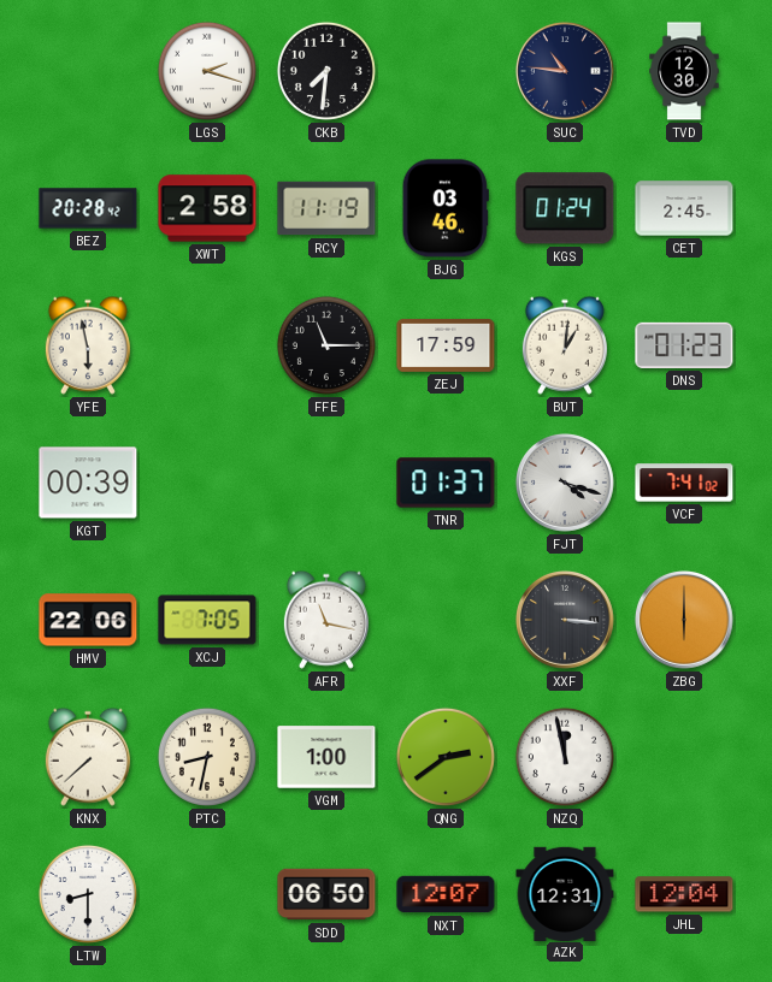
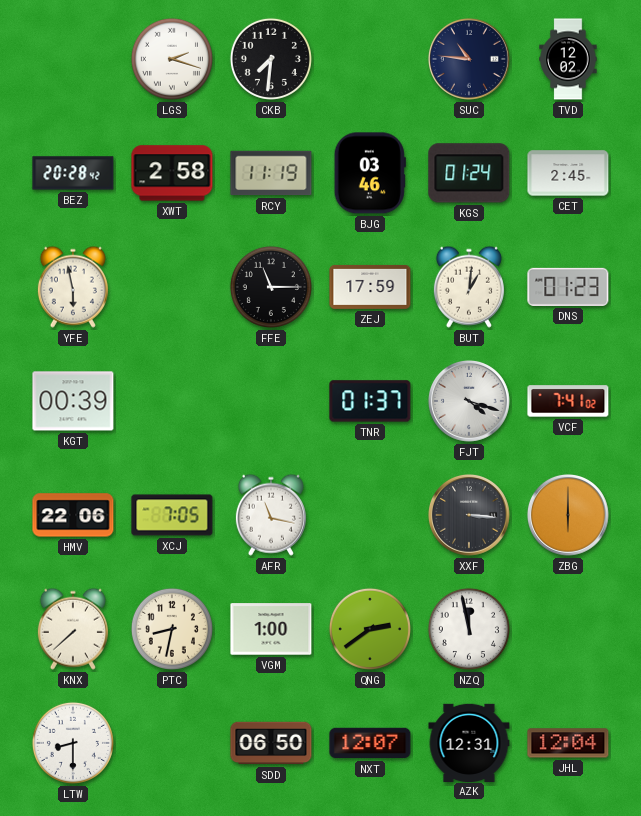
TVD: 12:30 -> 12:02 (568, 59)
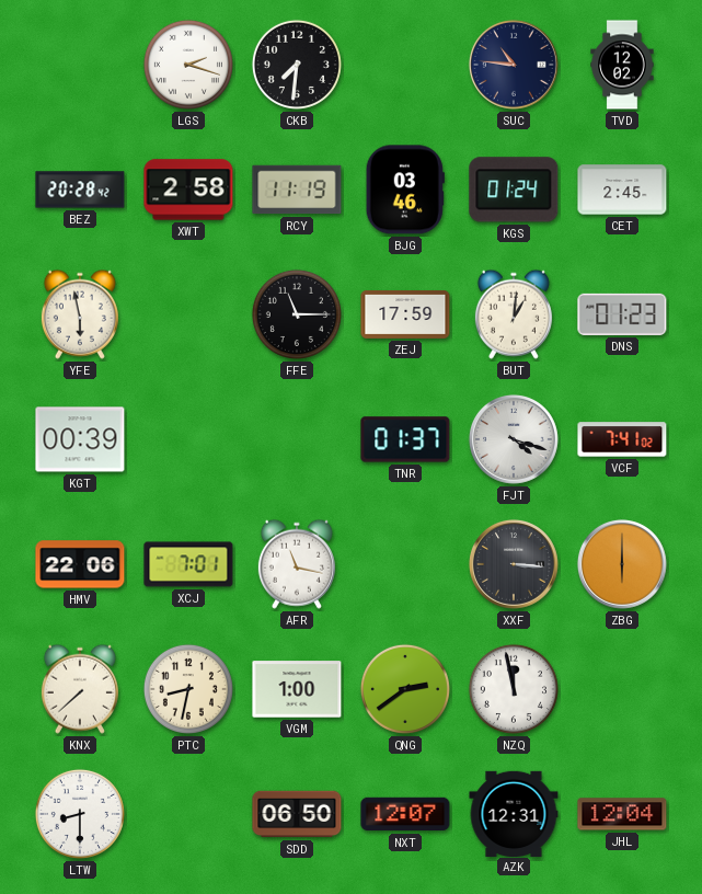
XCJ: 7:05 -> 7:01 (188, 564)
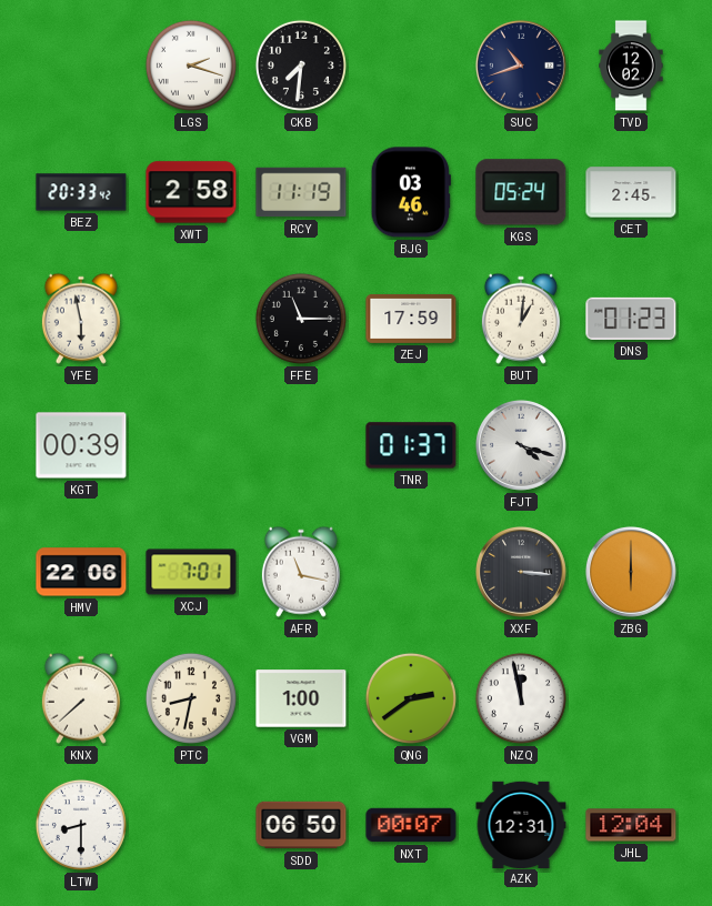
SUC: 10:46 -> 10:42 (521, 66)
BEZ: 20:28 -> 20:33 (81, 192)
KGS: 01:24 -> 05:24 (521, 192)
VCF: 7:41 -> none (622, 439)
NXT: 12:07 -> 00:07 (411, 825)
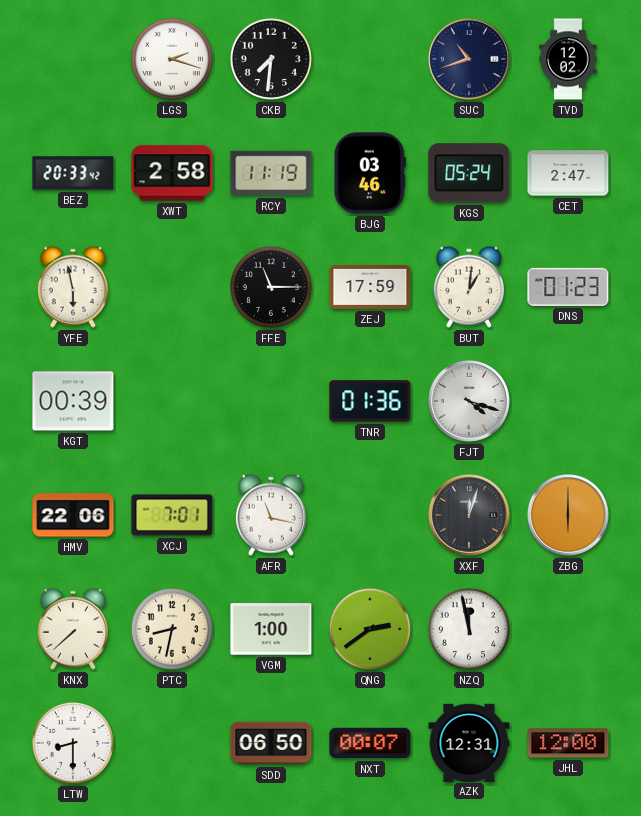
CET: 2:45 -> 2:47 (568, 173)
TNR: 01:37 -> 01:36 (370, 401)
XXF: 3:16 -> 12:03 (469, 515)
JHL: 12:04 -> 12:00 (568, 743)
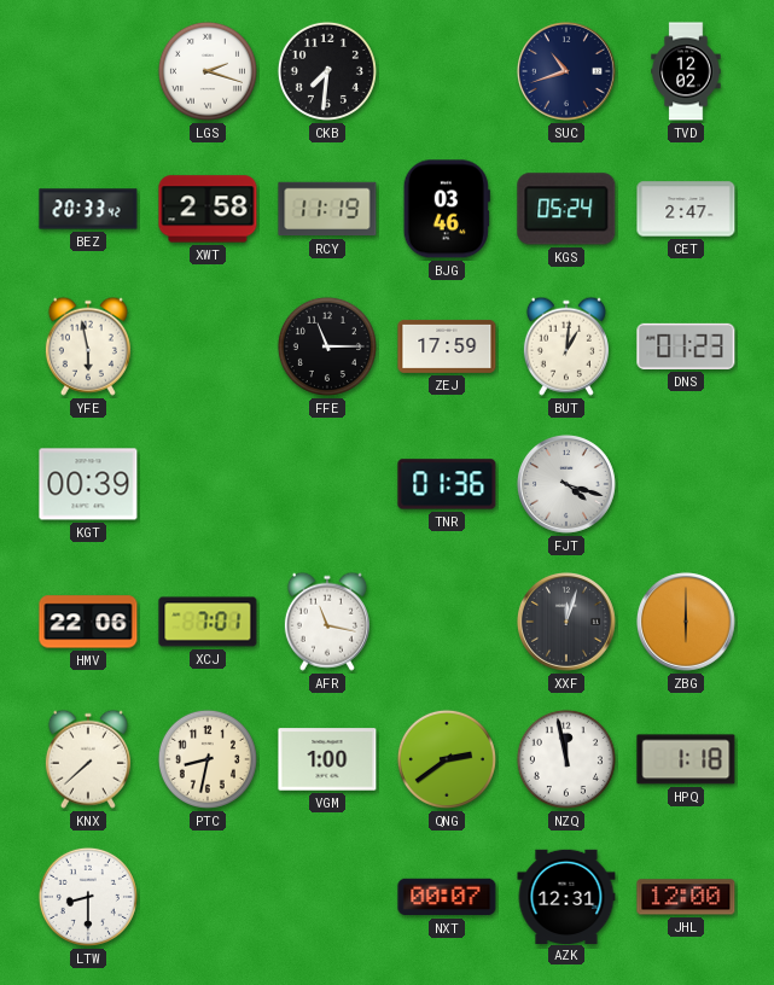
HPQ: none -> 1:18 (686, 759)
SDD: 06:50 -> none (271, 743)
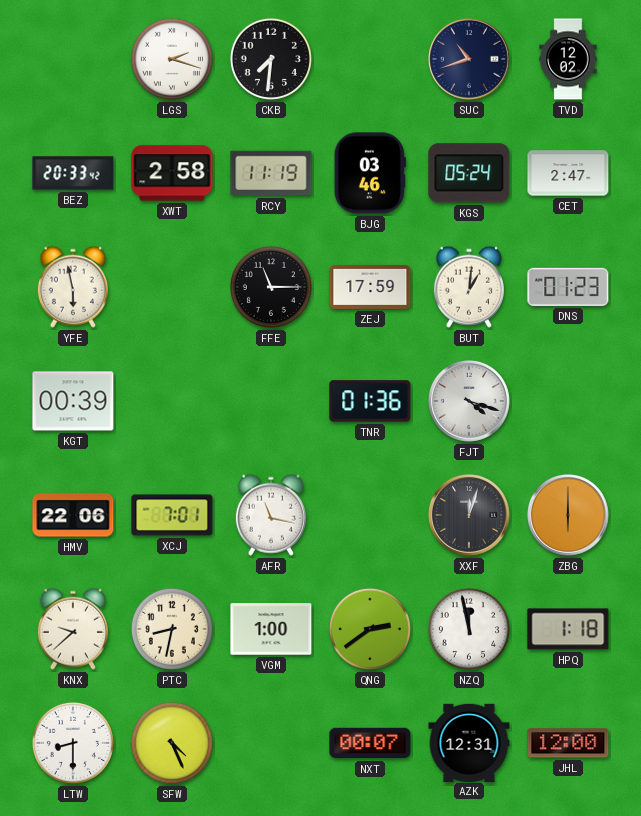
KNX: 7:38 -> 9:38 (73, 629)
SFW: none -> 4:26 (172, 743)
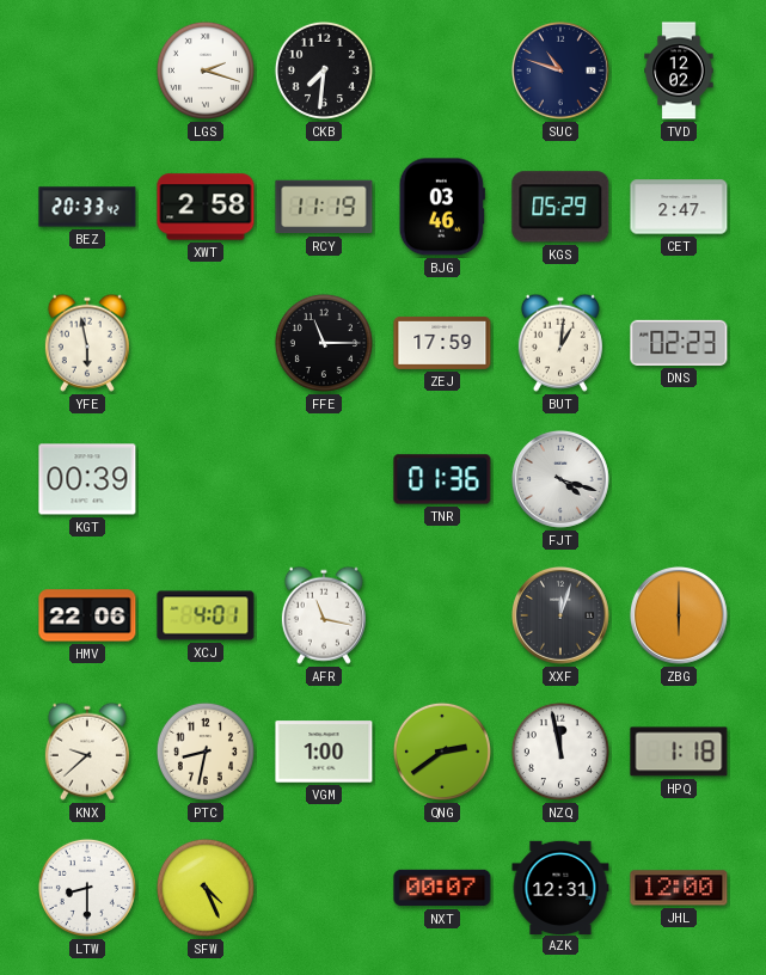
SUC: 10:42 -> 10:48 (560, 70)
KGS: 05:24 -> 05:29 (560, 207)
DNS: 01:23 -> 02:23 (679, 343)
XCJ: 7:01 -> 4:01 (206, 615)
